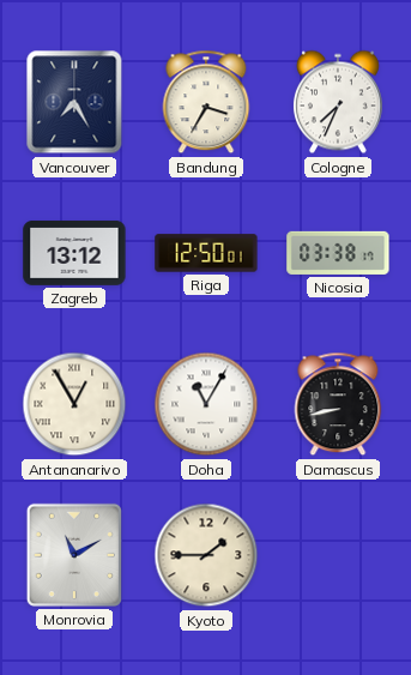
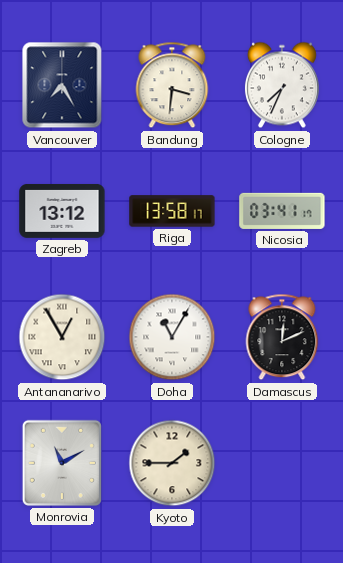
Bandung: 3:35 -> 3:31 (172, 85)
Riga: 12:50 -> 13:58 (172, 211)
Nicosia: 03:38 -> 03:41 (282, 211)
Damascus: 8:43 -> 12:11 (282, 337)
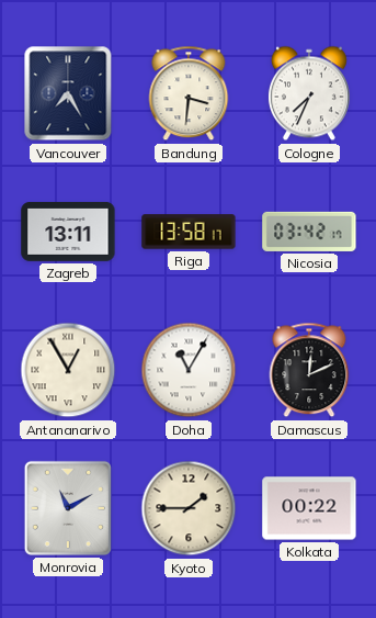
Zagreb: 13:12 -> 13:11 (68, 232)
Nicosia: 03:41 -> 03:42 (309, 232)
Kolkata: none -> 00:22 (309, 508)
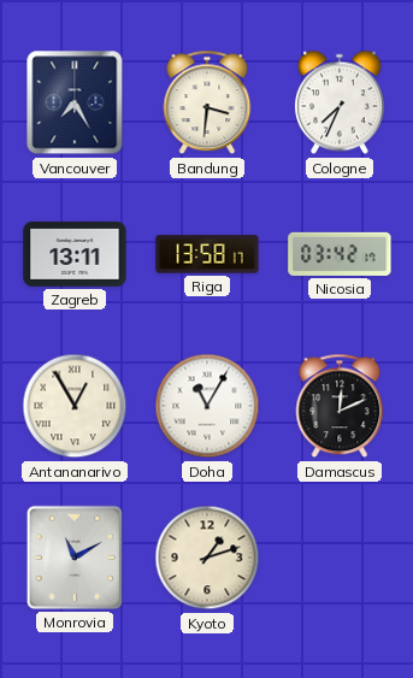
Kyoto: 1:45 -> 1:12 (207, 558)
Kolkata: 00:22 -> none (309, 508)
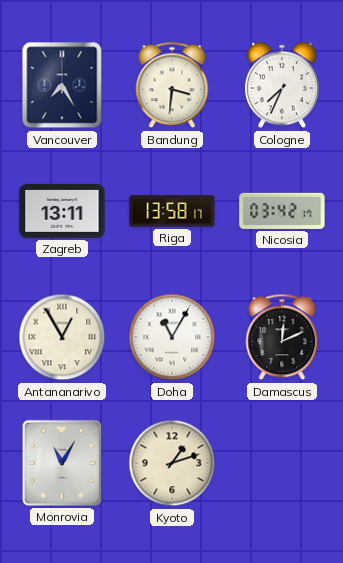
Monrovia: 11:10 -> 11:05 (62, 463)
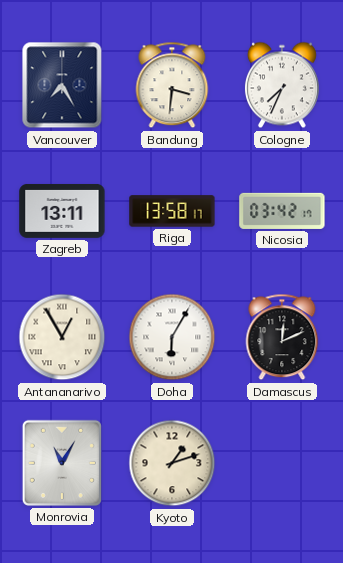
Doha: 11:05 -> 6:05 (172, 337)
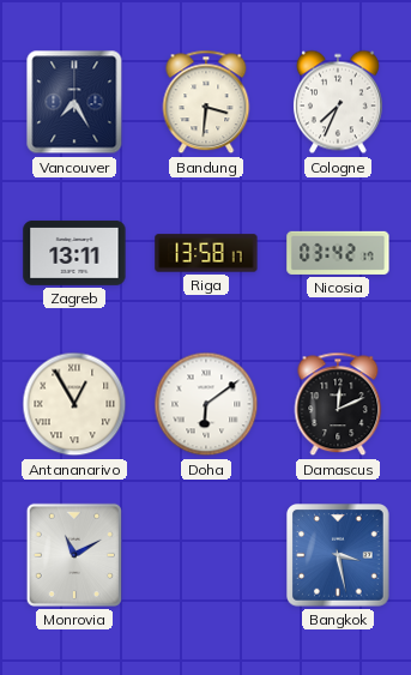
Doha: 6:05 -> 6:09 (206, 404)
Monrovia: 11:05 -> 11:10 (74, 555)
Kyoto: 1:12 -> none (172, 463)
Bangkok: none -> 3:28 (338, 555)
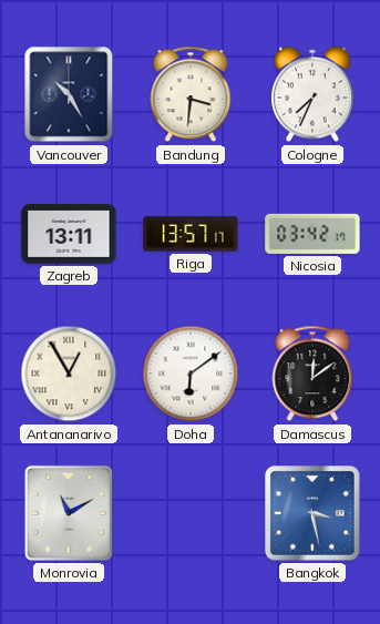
Vancouver: 7:25 -> 10:25 (69, 94)
Riga: 13:58 -> 13:57 (191, 234)
Damascus: 12:11 -> 12:09 (312, 374)
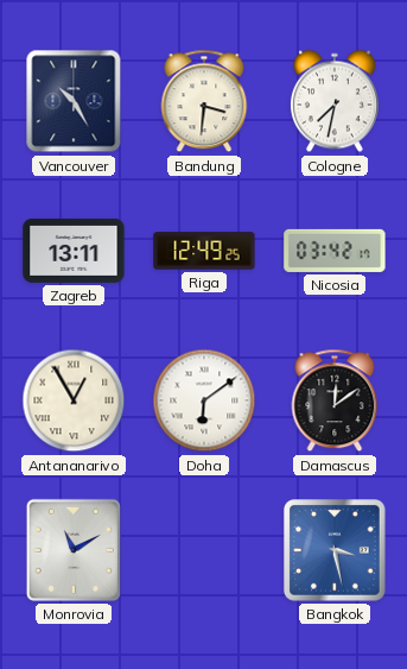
Cologne: 7:34 -> 7:32 (335, 101)
Riga: 13:57 -> 12:49 (204, 251)
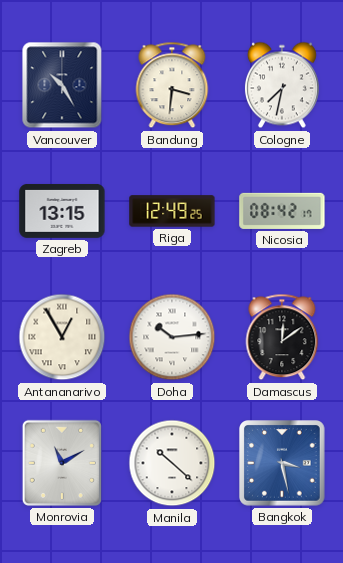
Zagreb: 13:11 -> 13:15 (62, 211)
Nicosia: 03:42 -> 08:42 (282, 211)
Doha: 6:09 -> 10:14 (172, 337)
Manila: none -> 10:22 (172, 463)
